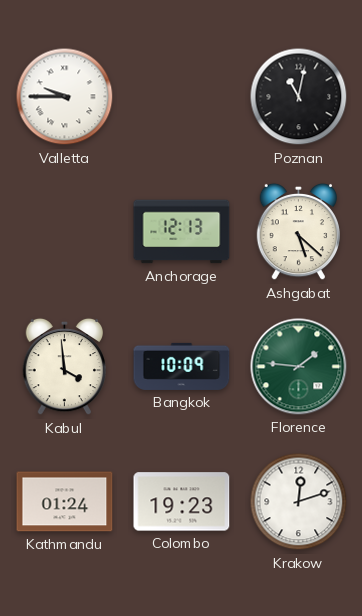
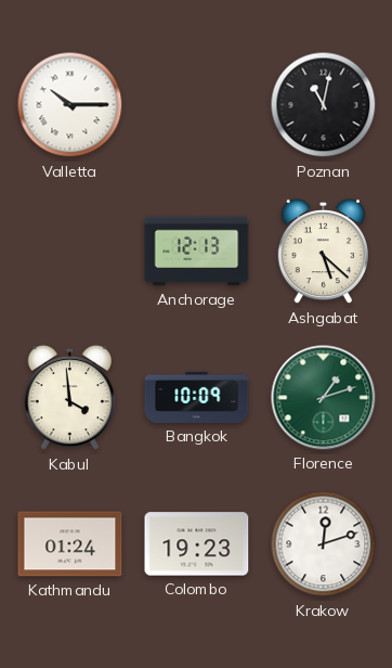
Valletta: 9:45 -> 10:15 (70, 105)
Florence: 1:46 -> 1:12 (324, 398)
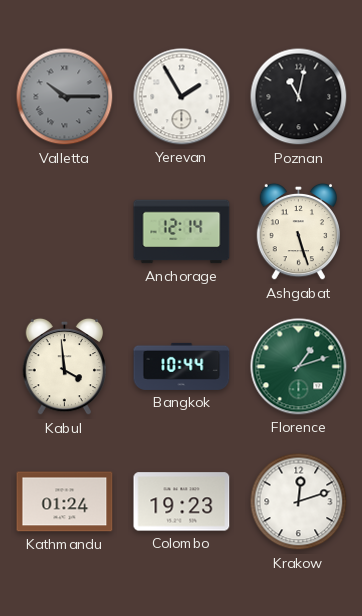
Valletta dial: white -> grey (65, 97)
Yerevan: none -> 1:55 (182, 97)
Anchorage: 12:13 -> 12:14 (182, 232)
Ashgabat: 5:22 -> 5:27 (298, 232)
Bangkok: 10:09 -> 10:44 (182, 366)
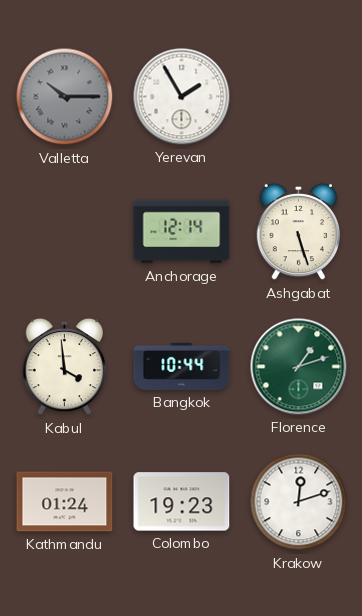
Poznan: 11:02 -> none (299, 97)
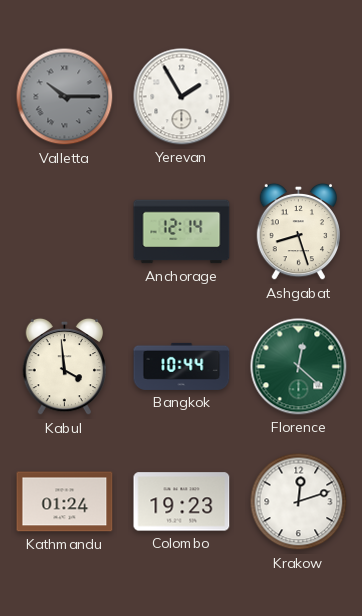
Ashgabat: 5:27 -> 8:27 (298, 232)
Florence: 1:12 -> 12:22 (299, 367)
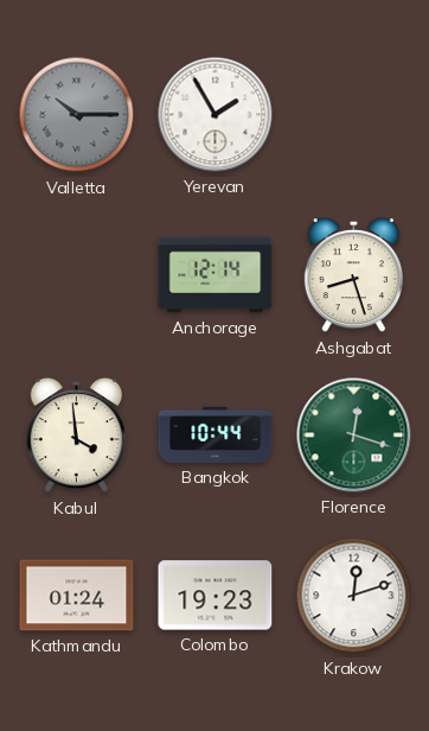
Florence: 12:22 -> 12:18 (354, 436)
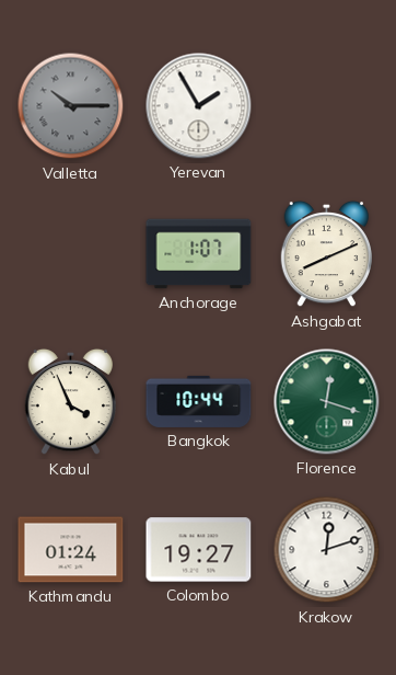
Anchorage: 12:14 -> 1:07 (199, 254)
Ashgabat: 8:27 -> 8:11 (326, 254)
Kabul: 3:59 -> 3:56 (70, 402)
Colombo: 19:23 -> 19:27 (199, 550)
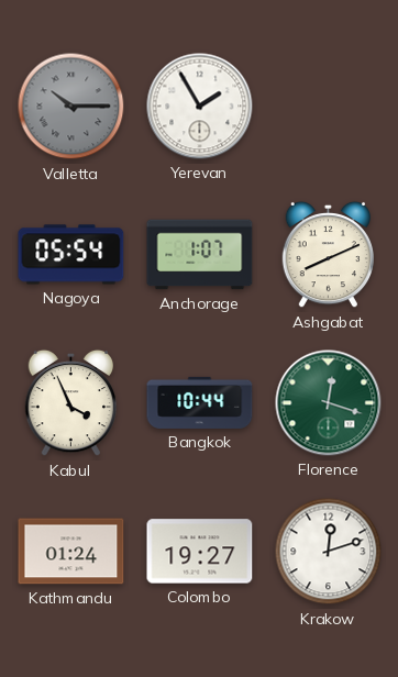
Nagoya: none -> 05:54 (71, 255)
